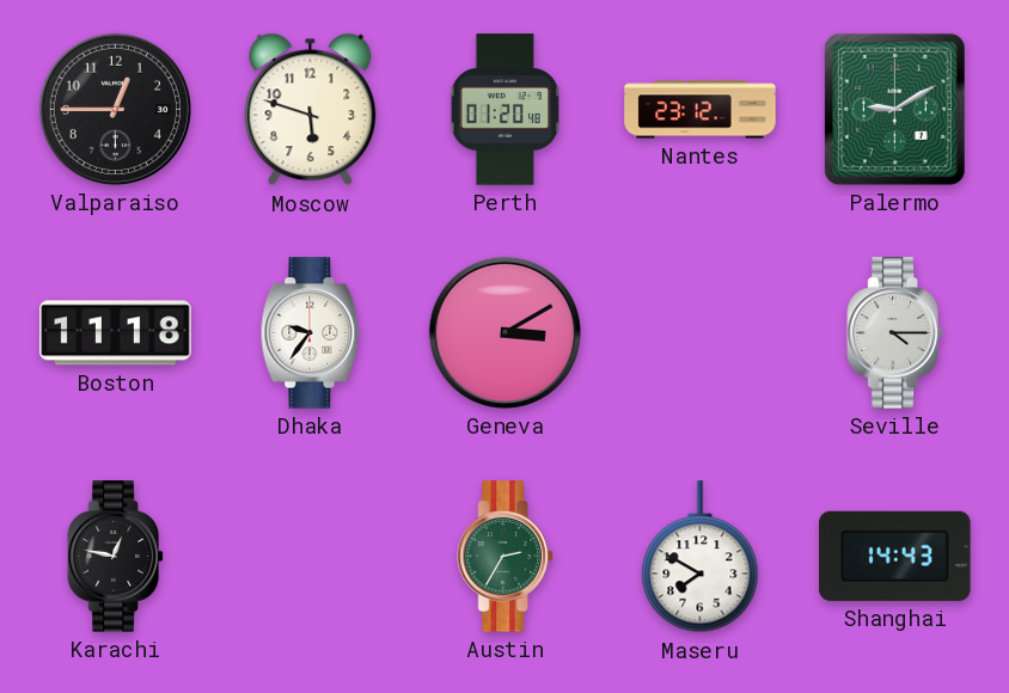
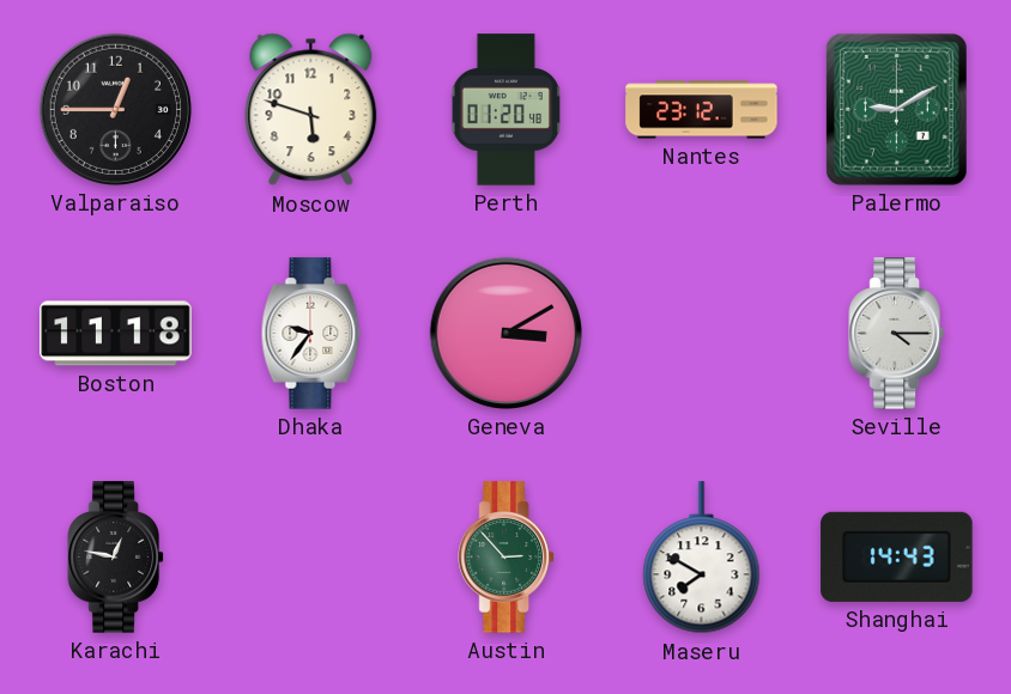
Austin: 2:35 -> 2:53 (507, 558)
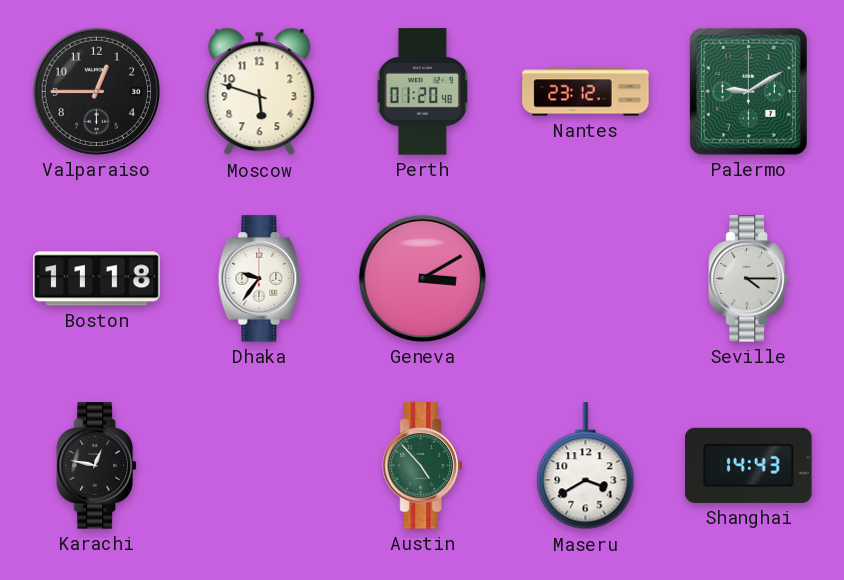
Austin: 2:53 -> 4:53 (423, 466)
Maseru: 7:50 -> 3:40 (586, 466)
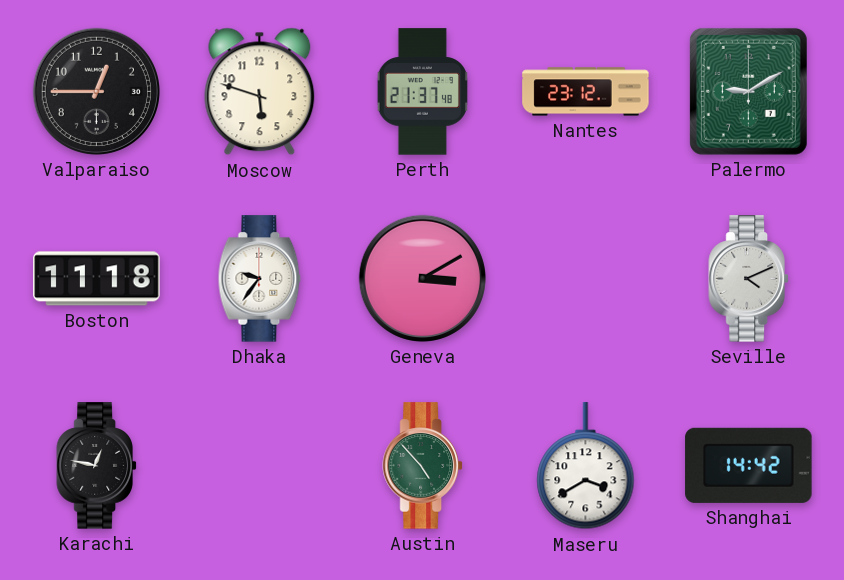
Perth: 01:20 -> 21:37 (422, 92)
Seville: 4:15 -> 4:11 (749, 279)
Shanghai: 14:43 -> 14:42 (749, 465)
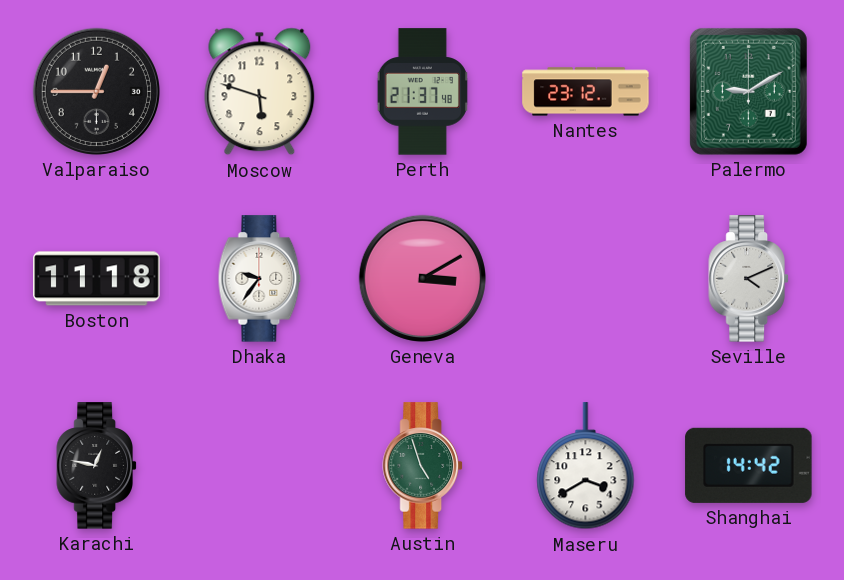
Austin: 4:53 -> 4:57 (423, 466)
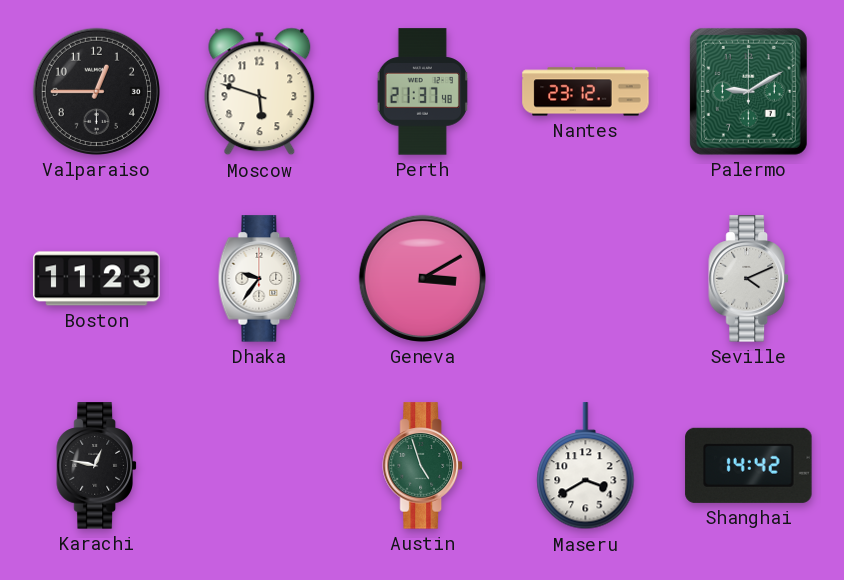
Boston: 11:18 -> 11:23 (97, 279)
